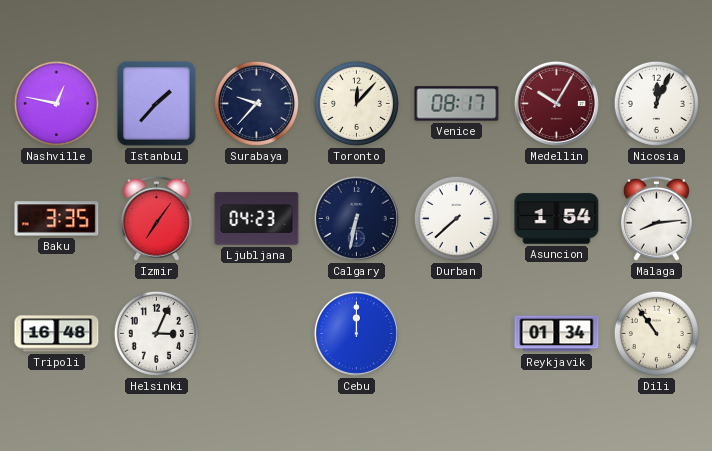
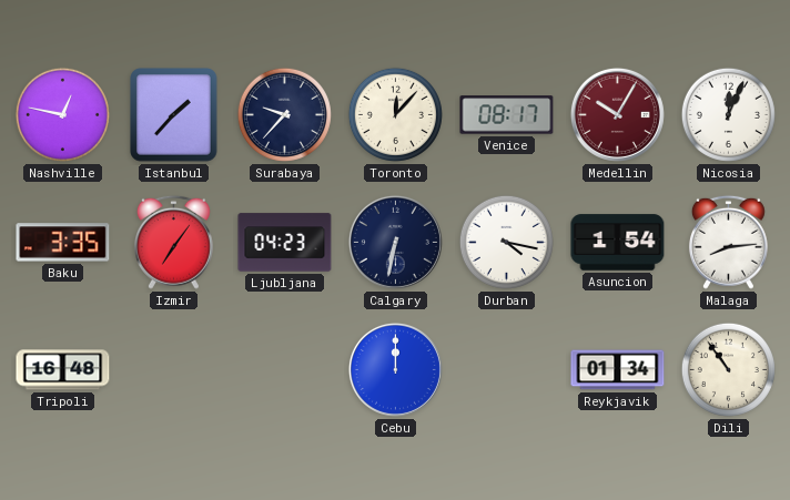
Durban: 7:38 -> 4:17 (506, 242)
Helsinki: 3:04 -> none (156, 333)
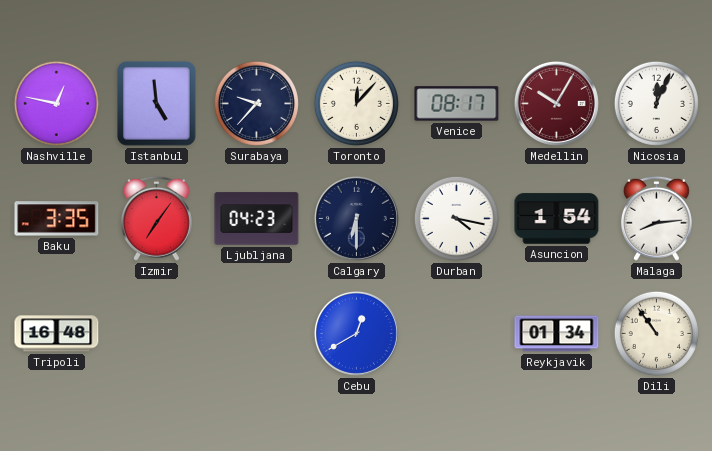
Istanbul: 1:37 -> 4:59 (157, 104)
Calgary: 6:32 -> 6:30 (356, 218)
Cebu: 12:00 -> 12:40 (356, 333)
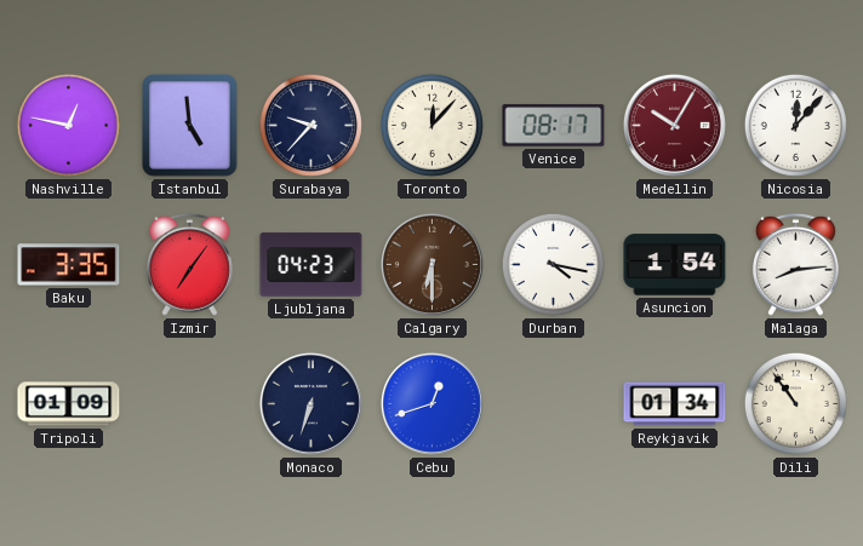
Nicosia: 12:04 -> 12:07 (795, 125)
Calgary dial: navy -> brown (431, 264)
Tripoli: 16:48 -> 01:09 (69, 404)
Monaco: none -> 6:33 (310, 403)
Cebu: 12:40 -> 12:42 (431, 403)
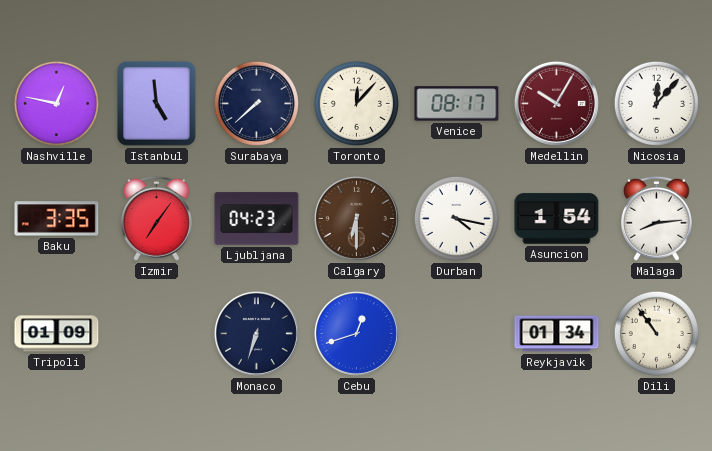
Surabaya: 9:37 -> 7:38 (256, 103)
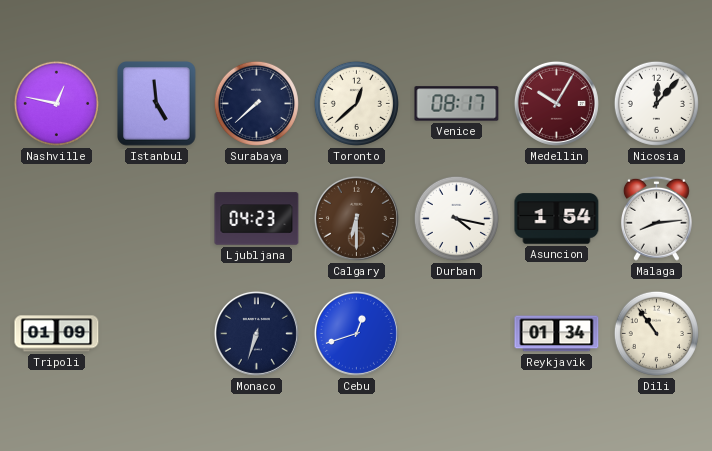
Toronto: 12:07 -> 12:38 (356, 103)
Baku: 3:35 -> none (57, 219)
Izmir: 7:06 -> none (156, 218)
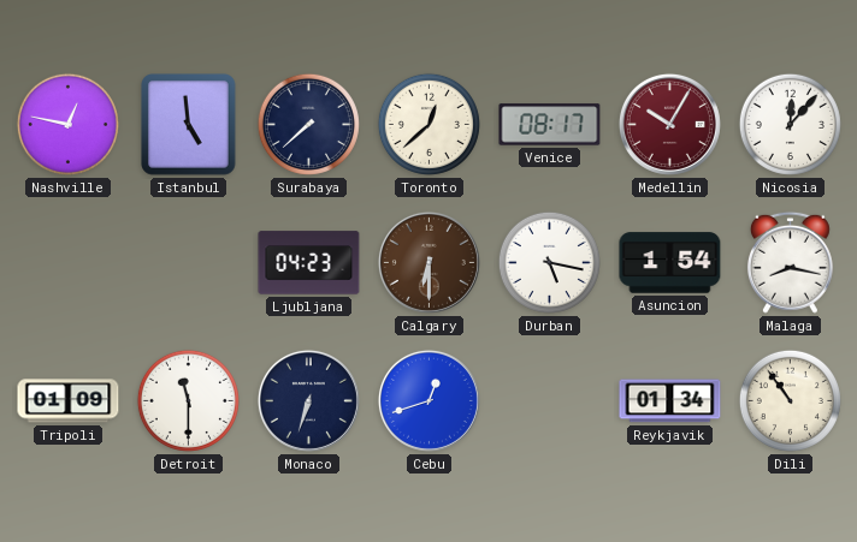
Durban: 4:17 -> 5:17 (549, 262)
Malaga: 8:14 -> 8:17 (790, 262)
Detroit: none -> 11:30 (188, 400)
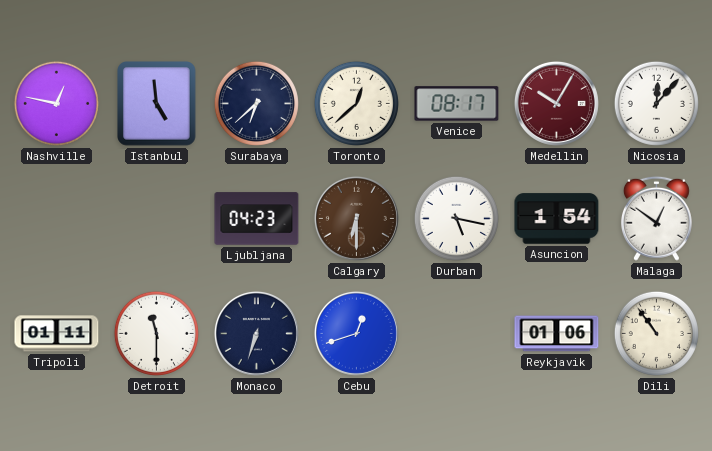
Surabaya: 7:38 -> 6:38 (256, 103)
Malaga: 8:17 -> 12:51 (656, 218)
Tripoli: 01:09 -> 01:11 (57, 334)
Reykjavik: 01:34 -> 01:06 (557, 334)
